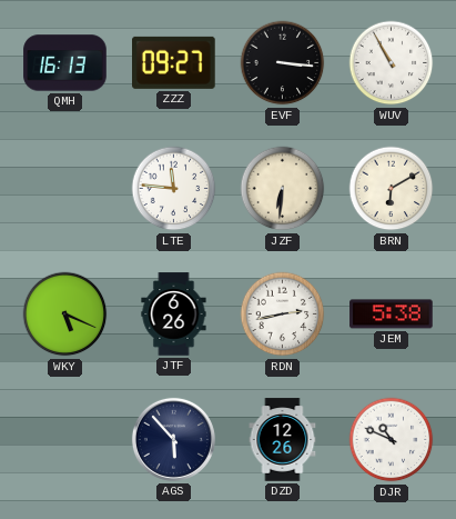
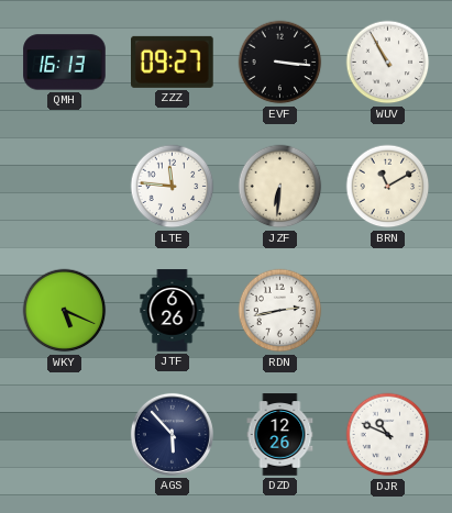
BRN: 6:10 -> 11:10 (388, 187)
JEM: 5:38 -> none (392, 315)
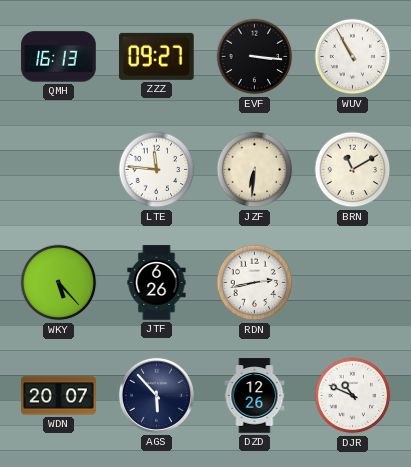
WKY: 5:19 -> 5:23 (59, 283)
WDN: none -> 20:07 (59, 396)
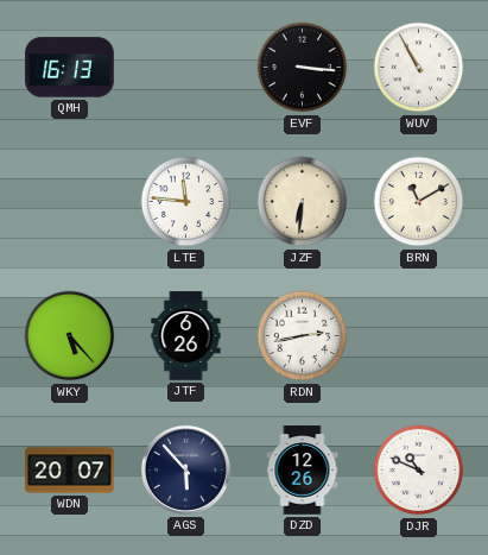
ZZZ: 09:27 -> none (157, 56)
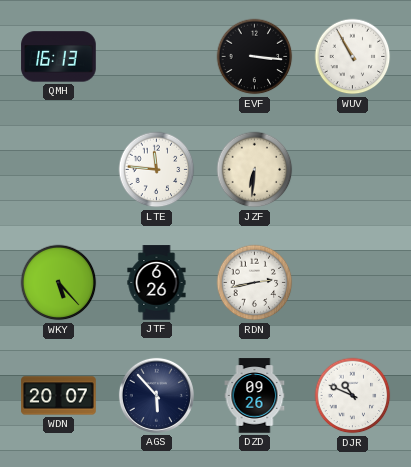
BRN: 11:10 -> none (419, 202)
DZD: 12:26 -> 09:26 (255, 396)
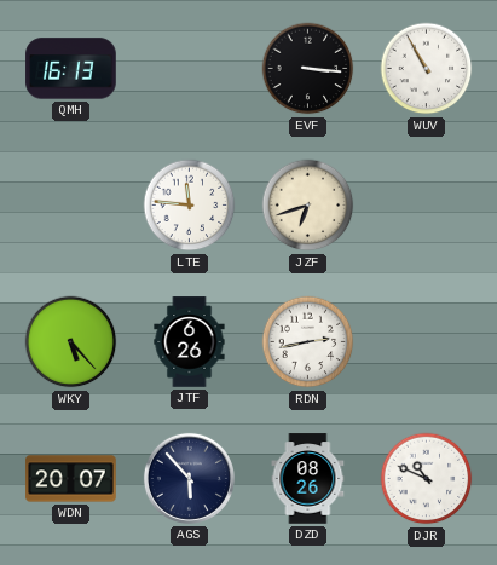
JZF: 6:31 -> 6:42 (308, 206)
DZD: 09:26 -> 08:26 (308, 479)
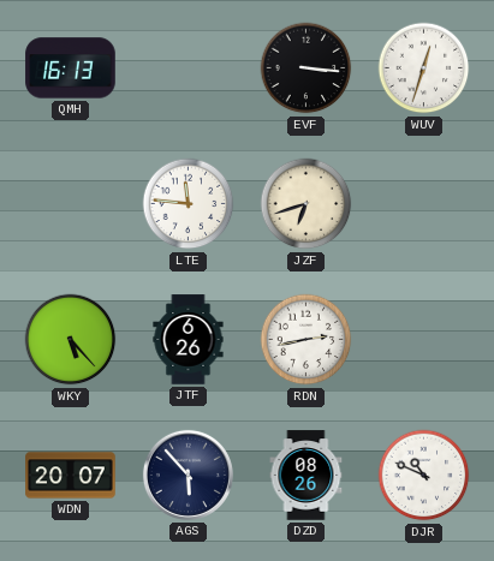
WUV: 10:55 -> 12:33 (424, 68)
